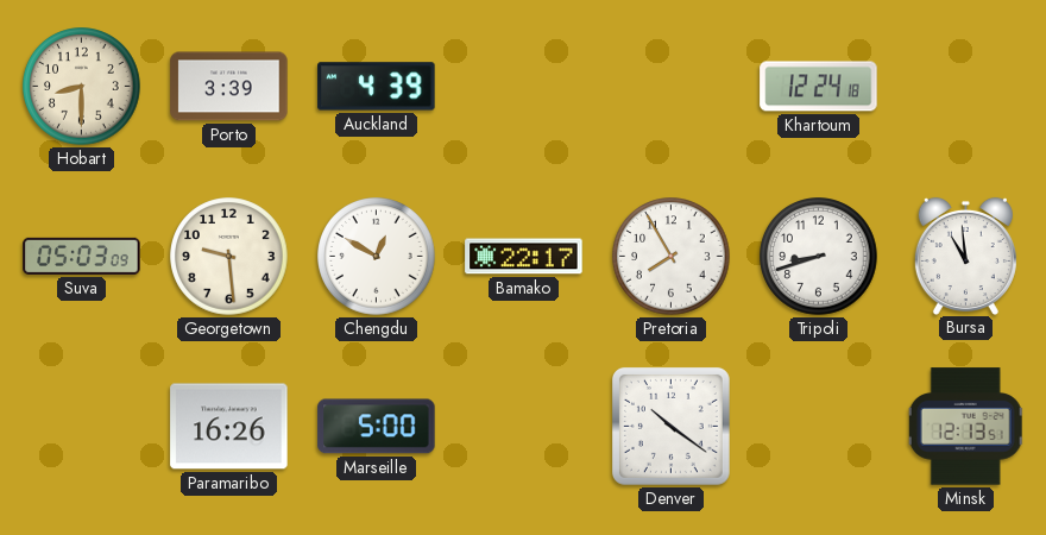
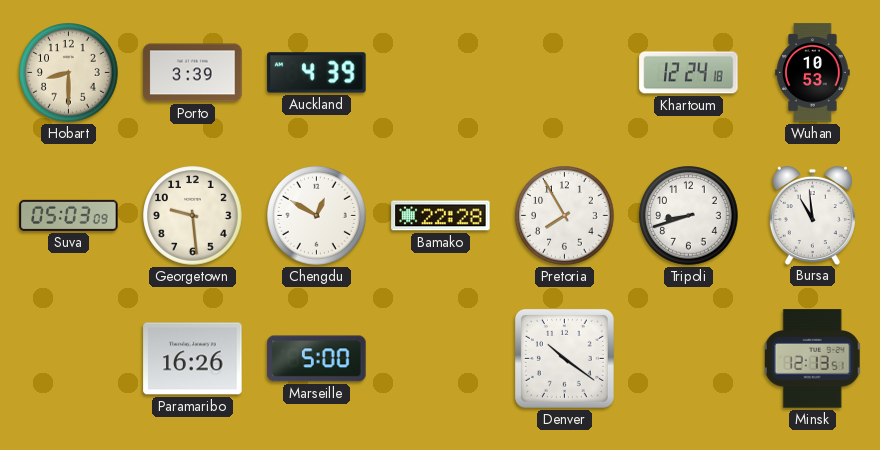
Wuhan: none -> 10:53 (813, 73)
Bamako: 22:17 -> 22:28 (441, 216)
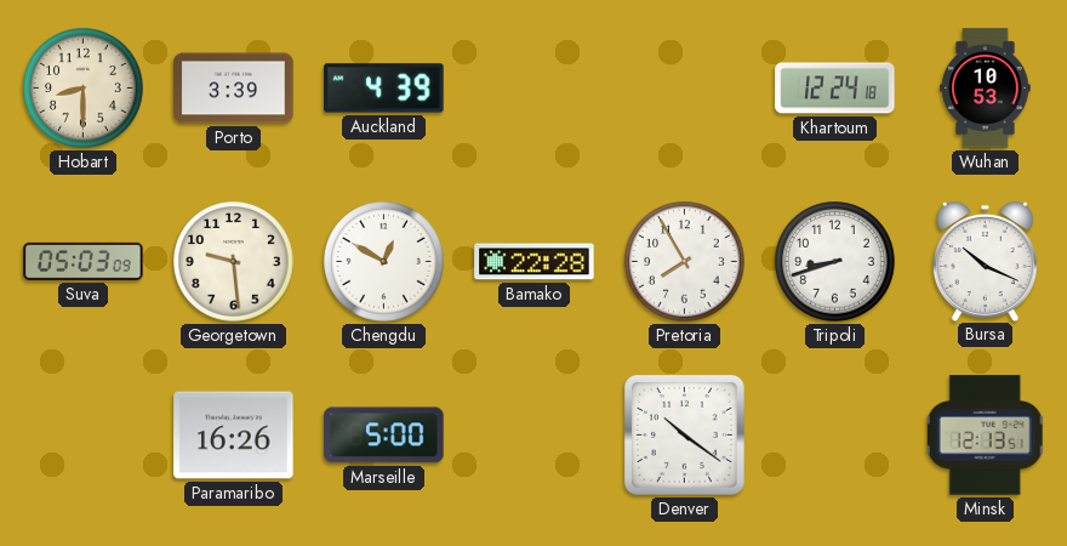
Bursa: 10:59 -> 10:19 (985, 261)
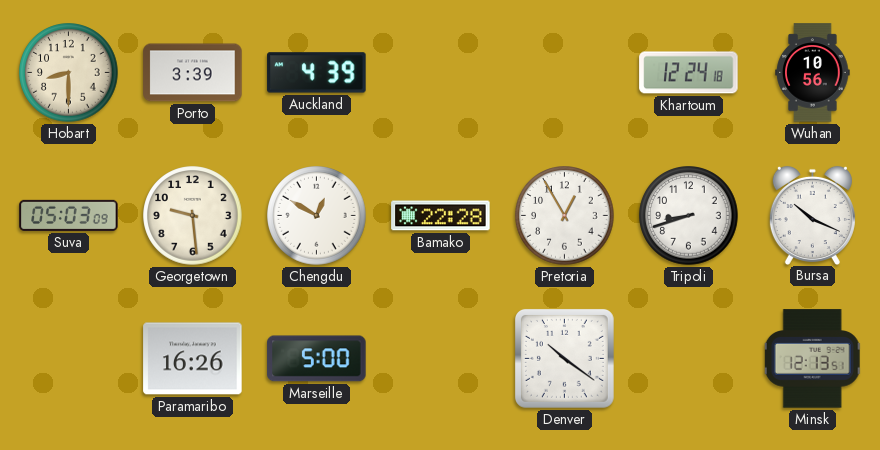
Wuhan: 10:53 -> 10:56 (813, 73)
Pretoria: 7:55 -> 12:55 (565, 216)
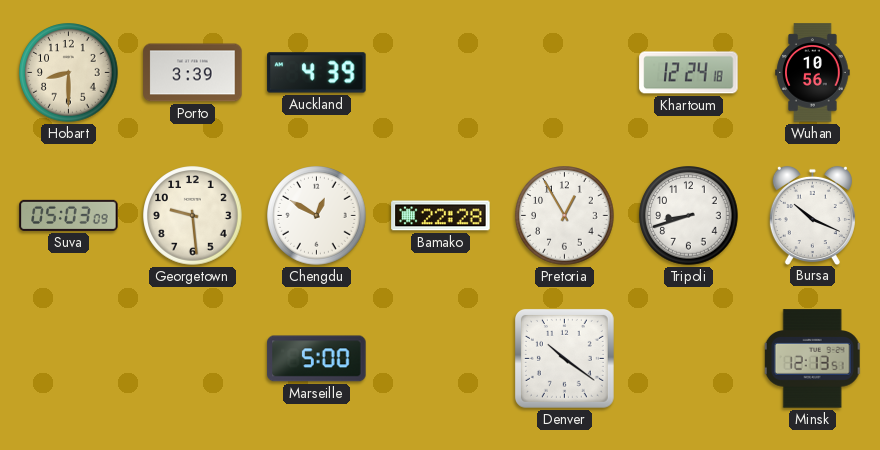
Paramaribo: 16:26 -> none (193, 359)
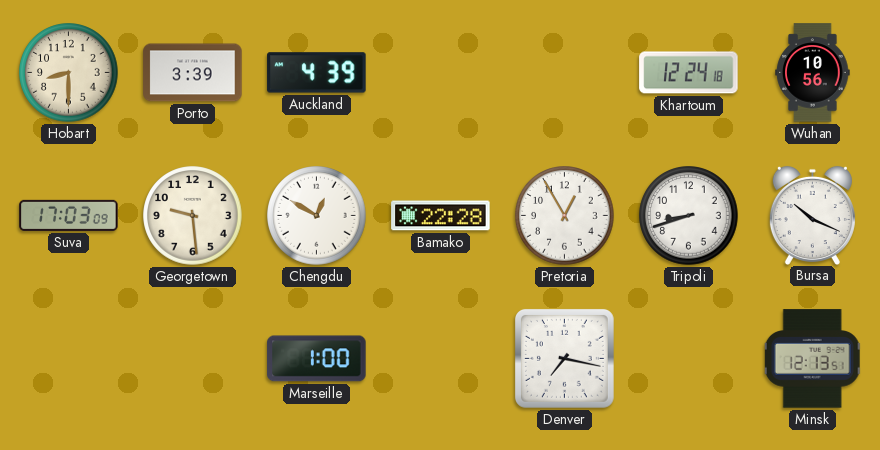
Suva: 05:03 -> 17:03 (69, 215)
Marseille: 5:00 -> 1:00 (317, 359)
Denver: 10:21 -> 7:17 (564, 358)
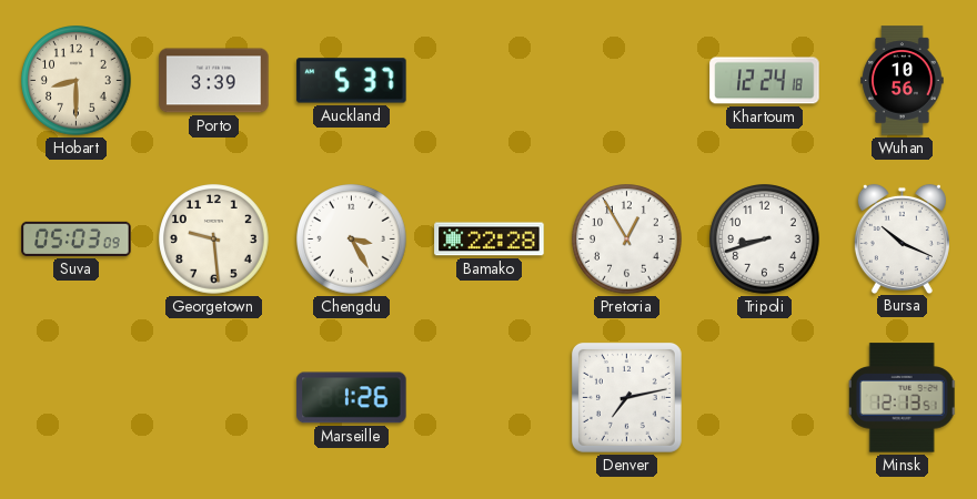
Auckland: 4:39 -> 5:37 (352, 81)
Suva: 17:03 -> 05:03 (77, 238)
Chengdu: 12:50 -> 3:25 (352, 240)
Marseille: 1:00 -> 1:26 (352, 398)
Denver: 7:17 -> 7:13 (626, 397)
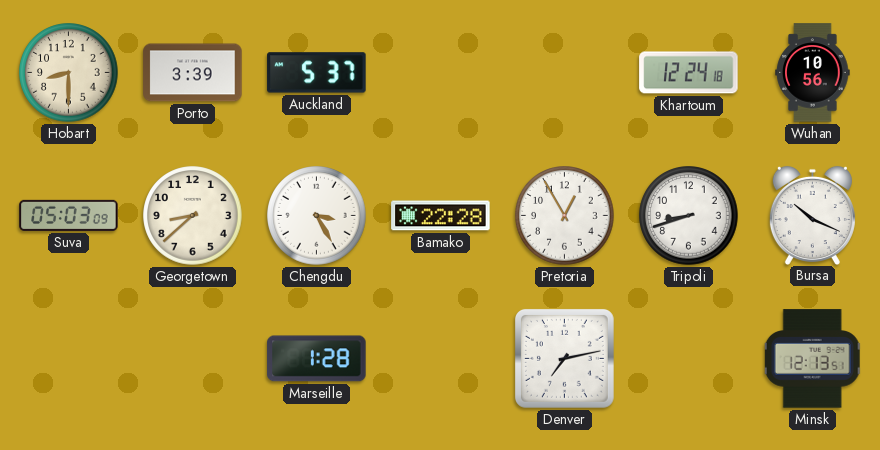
Georgetown: 9:29 -> 8:38 (193, 216)
Marseille: 1:26 -> 1:28 (317, 359)
